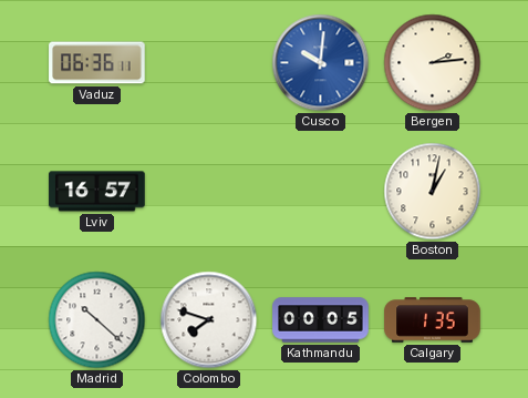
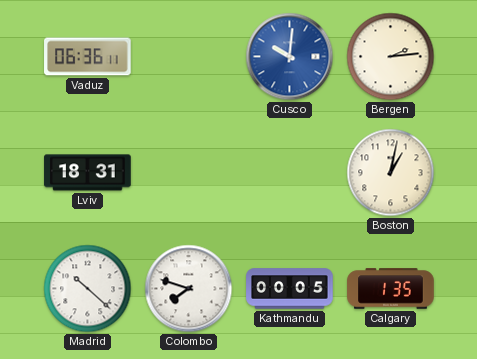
Lviv: 16:57 -> 18:31 (88, 173)
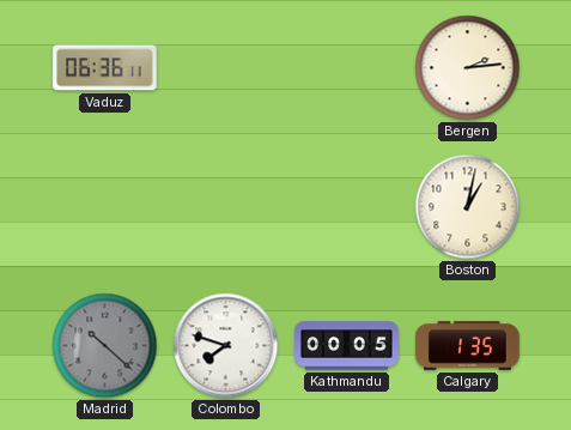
Cusco: 10:01 -> none (290, 57)
Lviv: 18:31 -> none (88, 173)
Madrid dial: white -> grey (105, 346)
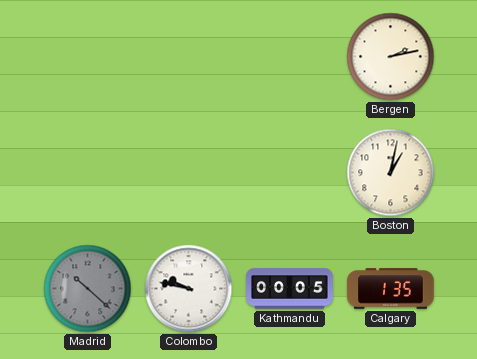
Vaduz: 06:36 -> none (105, 68)
Bergen: 2:14 -> 2:13 (391, 57)
Colombo: 7:48 -> 9:47 (189, 289)
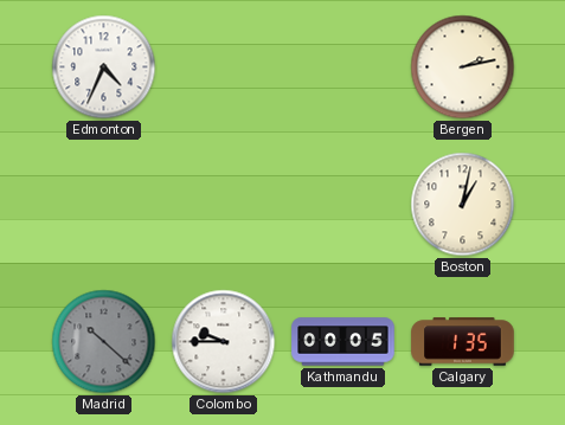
Edmonton: none -> 4:34 (104, 67)
Colombo: 9:47 -> 9:45 (224, 342)
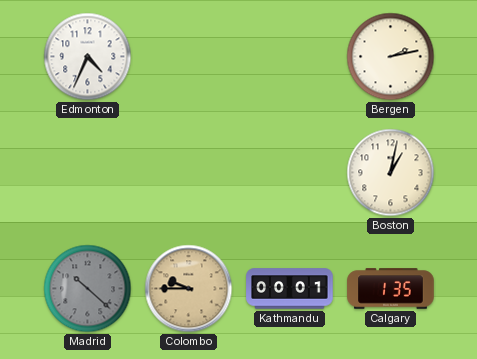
Colombo dial: white -> champagne (189, 289)
Kathmandu: 00:05 -> 00:01 (290, 289)
